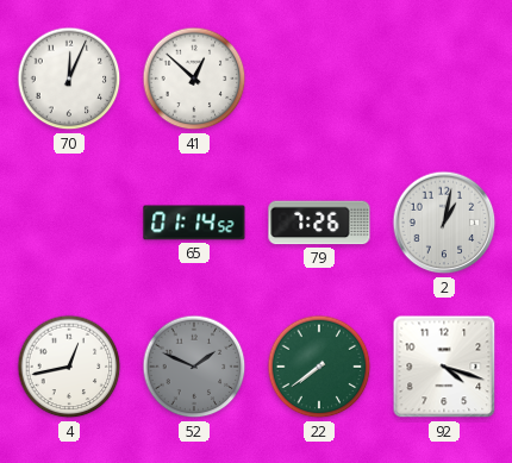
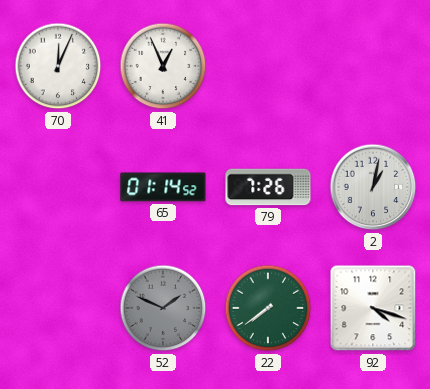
41: 12:52 -> 12:56 (163, 66)
4: 12:43 -> none (69, 367)
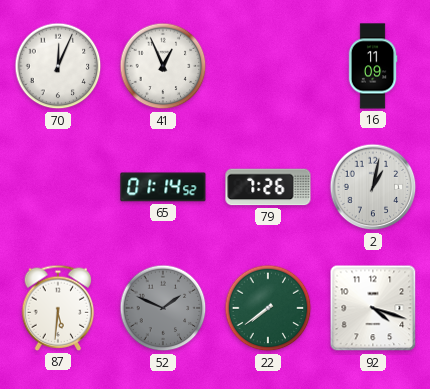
16: none -> 11:09 (373, 66)
87: none -> 5:31 (58, 308)
